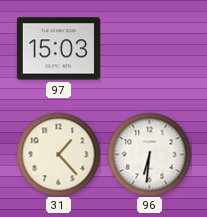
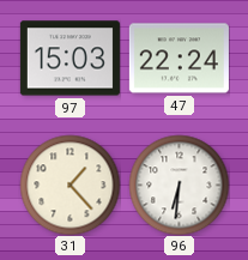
47: none -> 22:24 (179, 59)
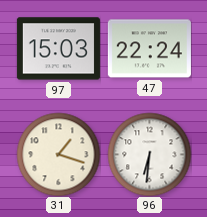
31: 1:23 -> 1:18 (58, 154)
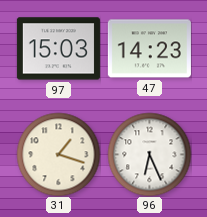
47: 22:24 -> 14:23 (149, 49)
96: 6:31 -> 6:26 (149, 154)
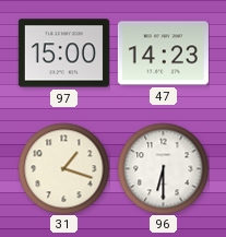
97: 15:03 -> 15:00 (63, 54)
96: 6:26 -> 6:30 (163, 168)
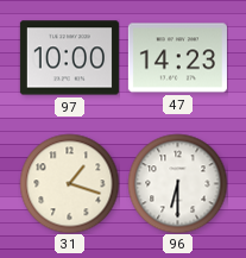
97: 15:00 -> 10:00 (69, 58)
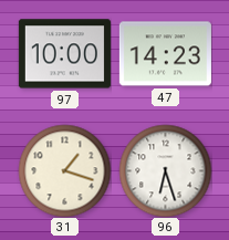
96: 6:30 -> 6:27 (165, 170)
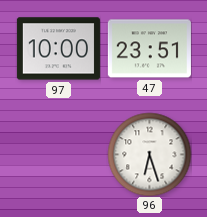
47: 14:23 -> 23:51 (149, 49)
31: 1:18 -> none (64, 170)
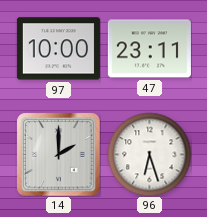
47: 23:51 -> 23:11 (149, 49)
14: none -> 2:00 (58, 154)
